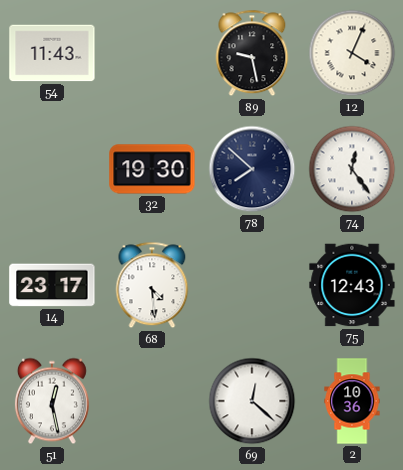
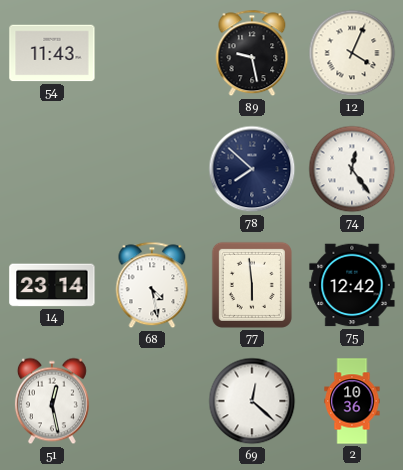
32: 19:30 -> none (152, 169)
14: 23:17 -> 23:14 (52, 285)
68: 4:29 -> 4:28 (152, 285)
77: none -> 5:59 (252, 285)
75: 12:43 -> 12:42 (352, 285)
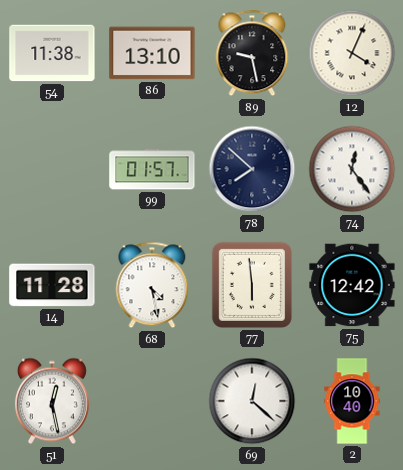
54: 11:43 -> 11:38 (52, 53)
86: none -> 13:10 (152, 53)
99: none -> 01:57 (152, 169)
14: 23:14 -> 11:28 (52, 285)
2: 10:36 -> 10:40 (352, 401)
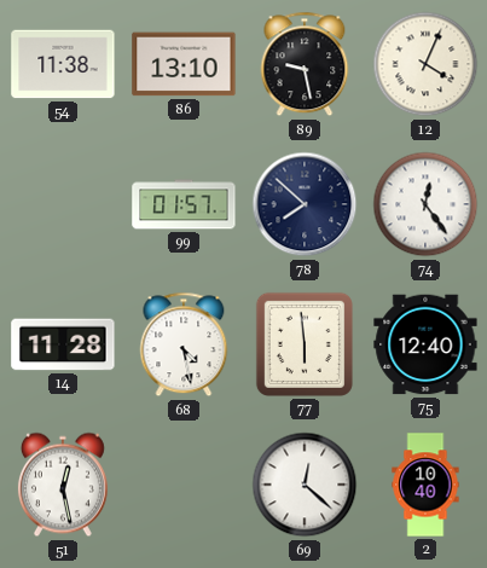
75: 12:42 -> 12:40 (425, 344)
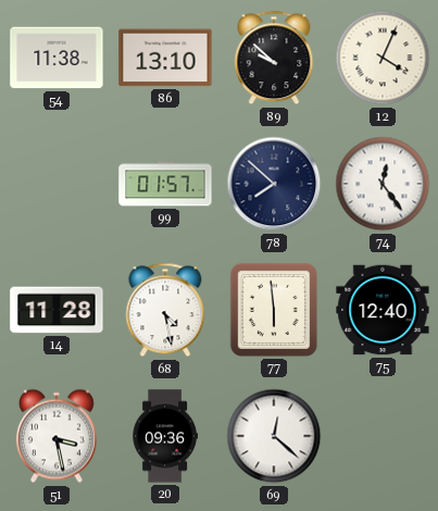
89: 9:28 -> 9:52 (274, 58)
51: 12:28 -> 3:28 (57, 436)
20: none -> 09:36 (165, 436)
2: 10:40 -> none (425, 485)
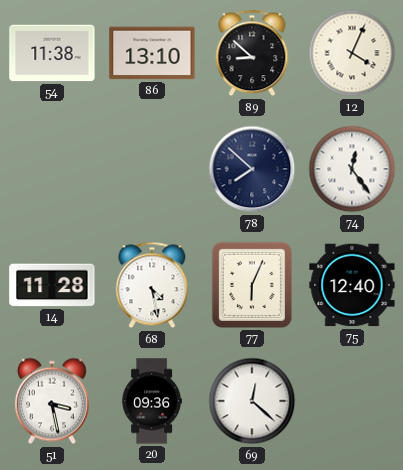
89: 9:52 -> 8:52 (252, 53)
99: 01:57 -> none (165, 184)
77: 5:59 -> 6:04 (252, 285)
